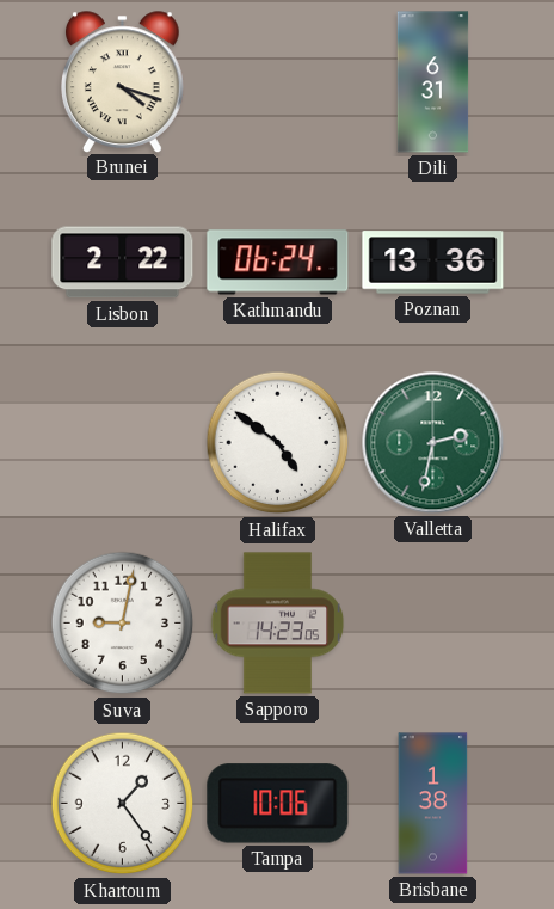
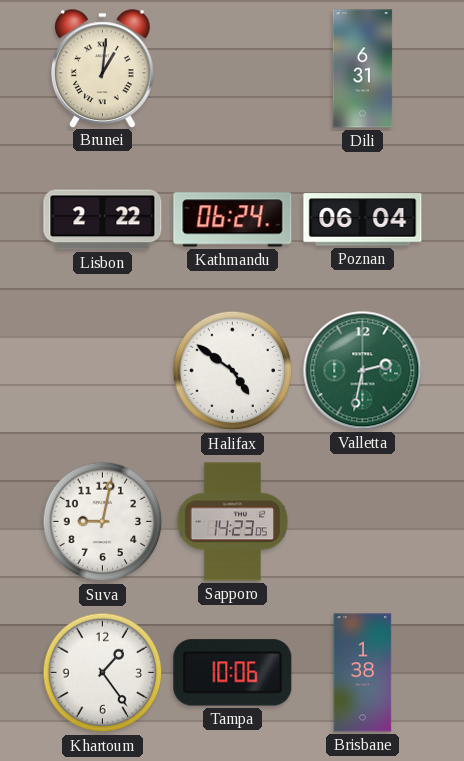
Brunei: 4:18 -> 1:01 (103, 68)
Poznan: 13:36 -> 06:04 (363, 220)
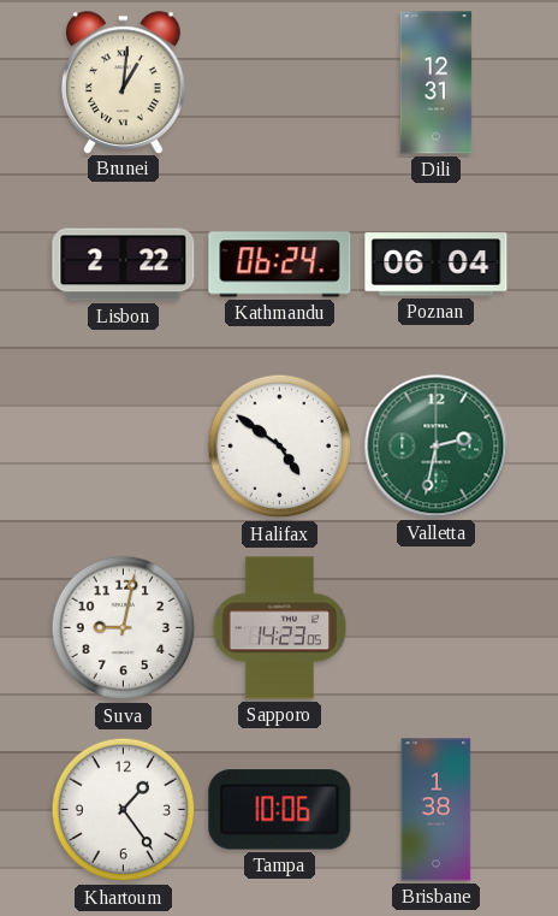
Dili: 6:31 -> 12:31 (437, 83)
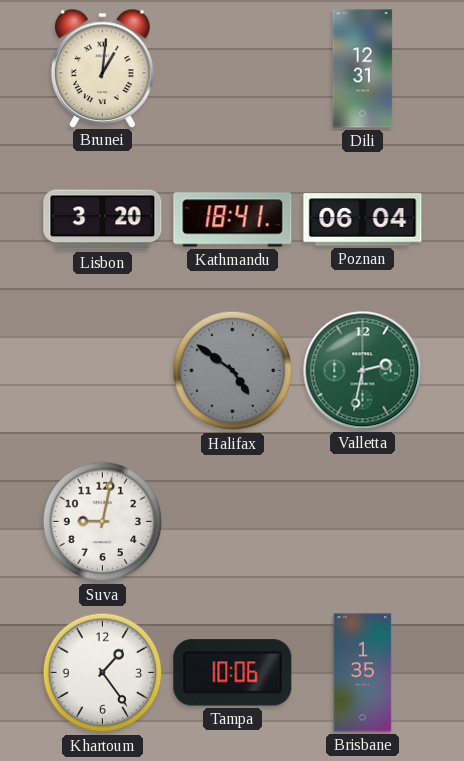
Lisbon: 2:22 -> 3:20 (103, 220)
Kathmandu: 06:24 -> 18:41 (233, 220)
Halifax dial: white -> grey (233, 371)
Sapporo: 14:23 -> none (280, 628)
Brisbane: 1:38 -> 1:35 (363, 673)
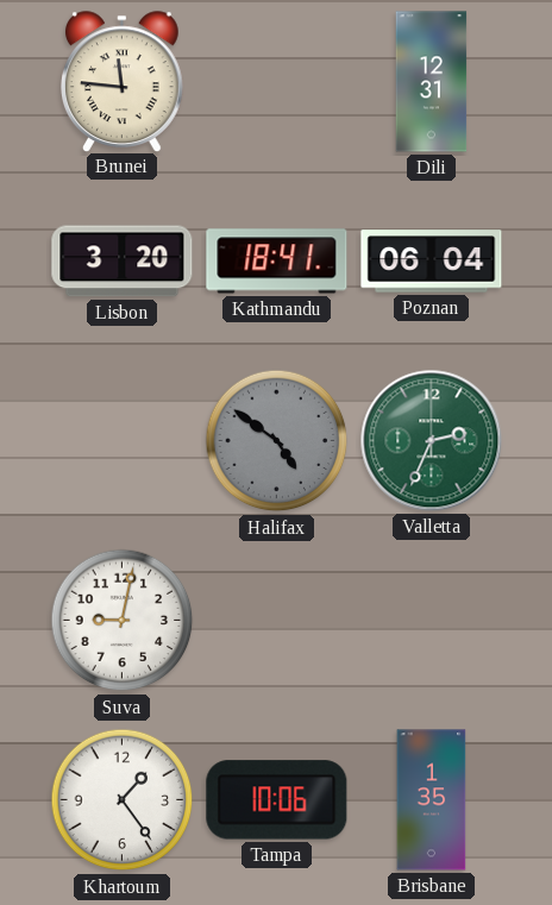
Brunei: 1:01 -> 11:46 (123, 81)
Valletta: 2:32 -> 2:34 (432, 441)
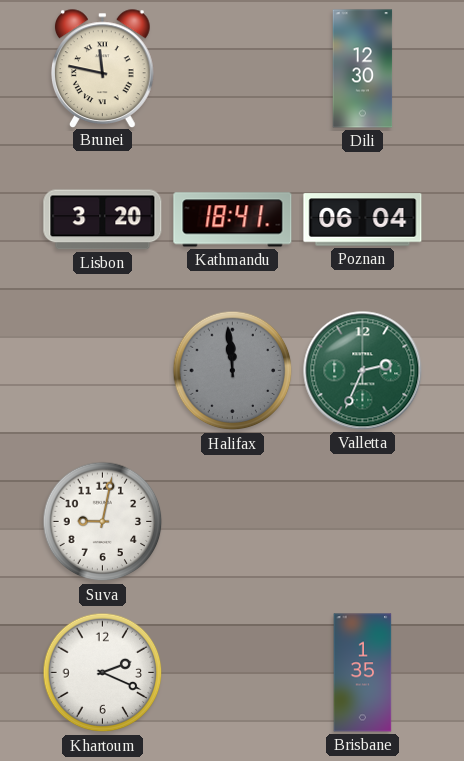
Brunei: 11:46 -> 11:47 (103, 68)
Dili: 12:31 -> 12:30 (363, 69)
Halifax: 4:51 -> 11:59 (233, 371)
Khartoum: 1:24 -> 2:19 (103, 673)
Tampa: 10:06 -> none (277, 800)
